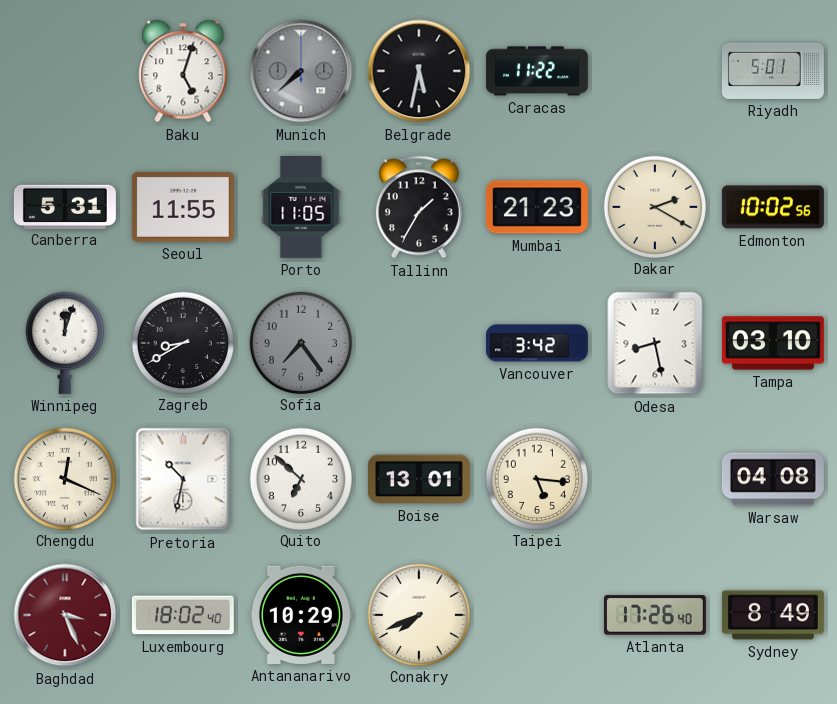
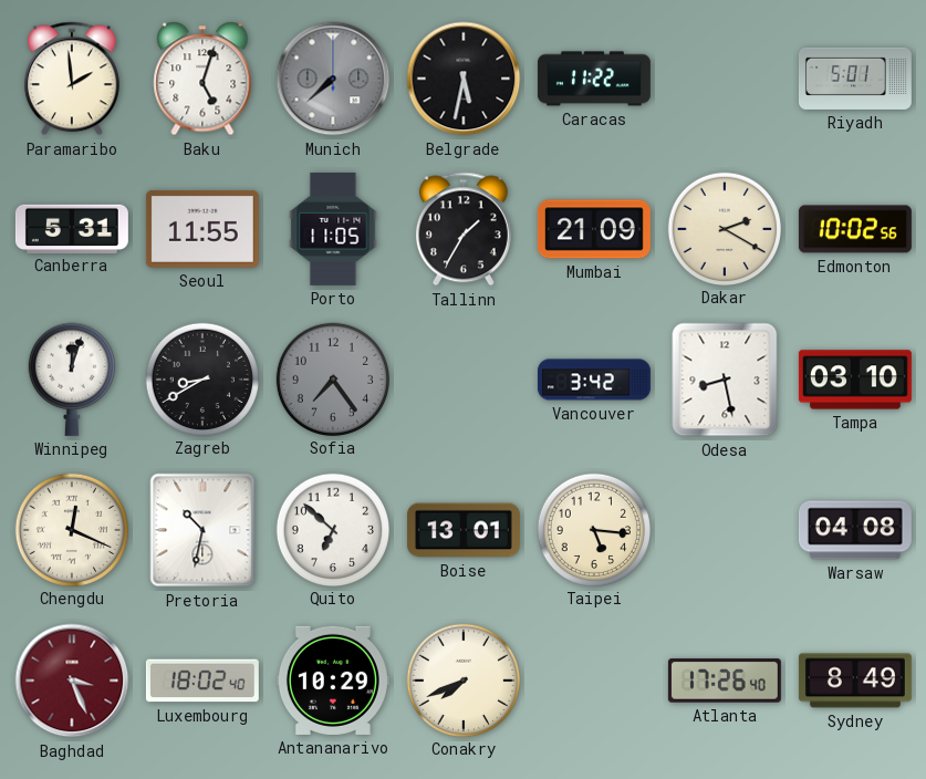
Paramaribo: none -> 1:59 (72, 79)
Mumbai: 21:23 -> 21:09 (594, 229)
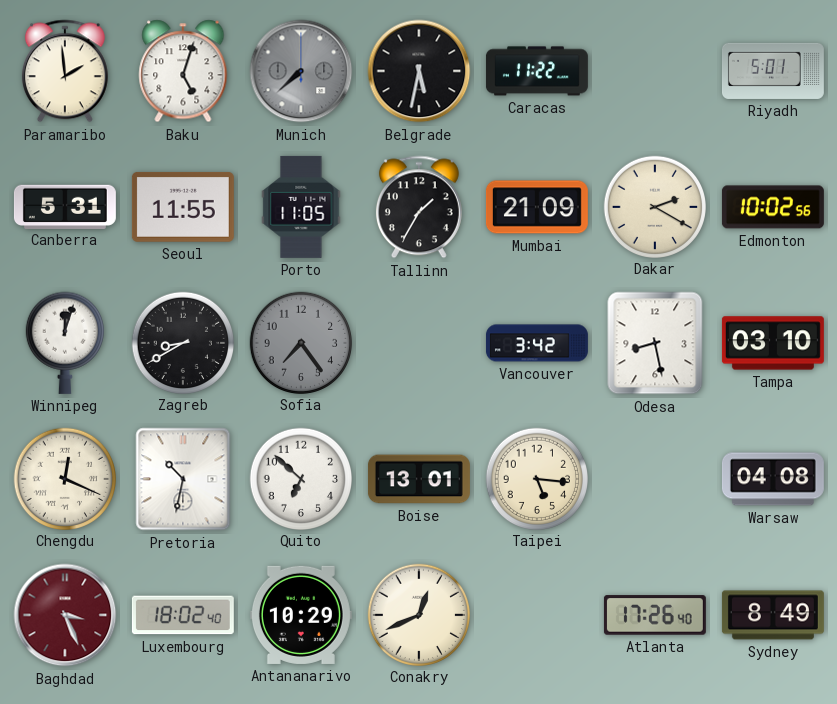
Conakry: 7:41 -> 12:41 (418, 614)
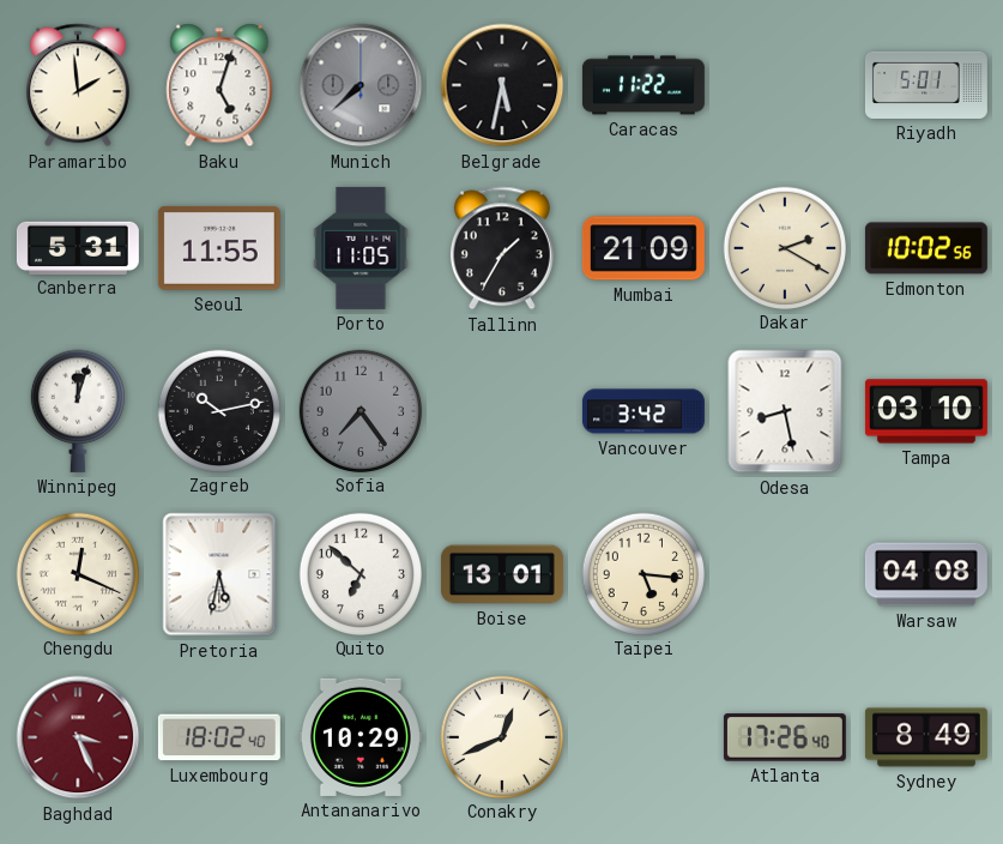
Zagreb: 8:40 -> 10:13 (218, 410)
Pretoria: 10:32 -> 5:32 (219, 574)
